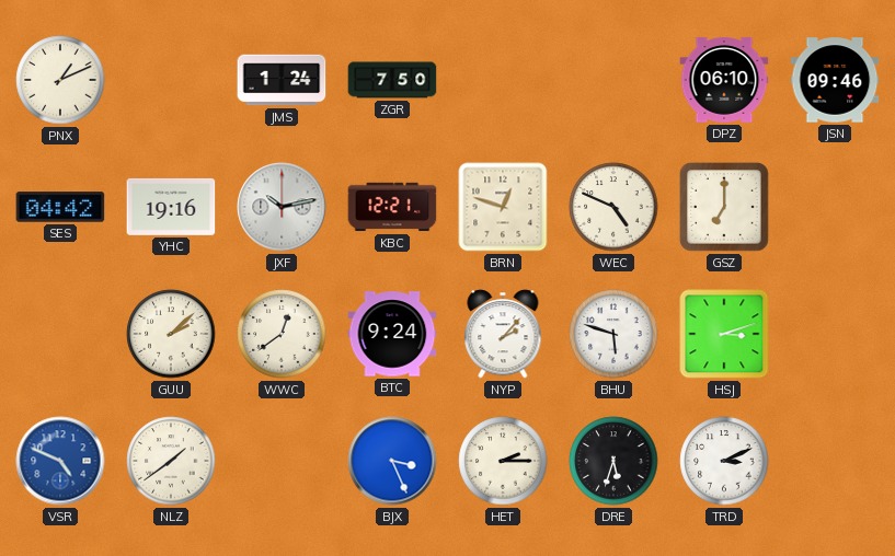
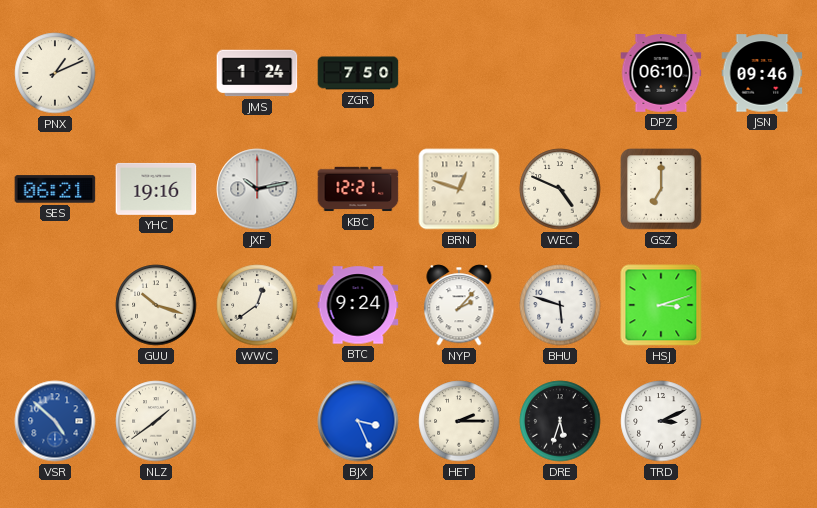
SES: 04:42 -> 06:21 (55, 189)
GUU: 2:08 -> 10:18 (156, 305)
VSR: 4:49 -> 4:52 (55, 421)
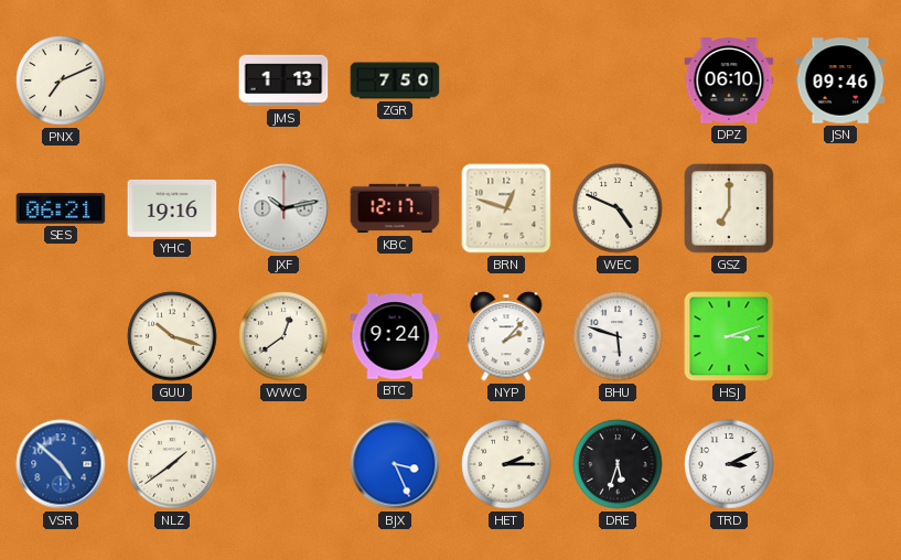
PNX: 1:11 -> 7:11 (61, 80)
JMS: 1:24 -> 1:13 (283, 80)
KBC: 12:21 -> 12:17 (395, 208)
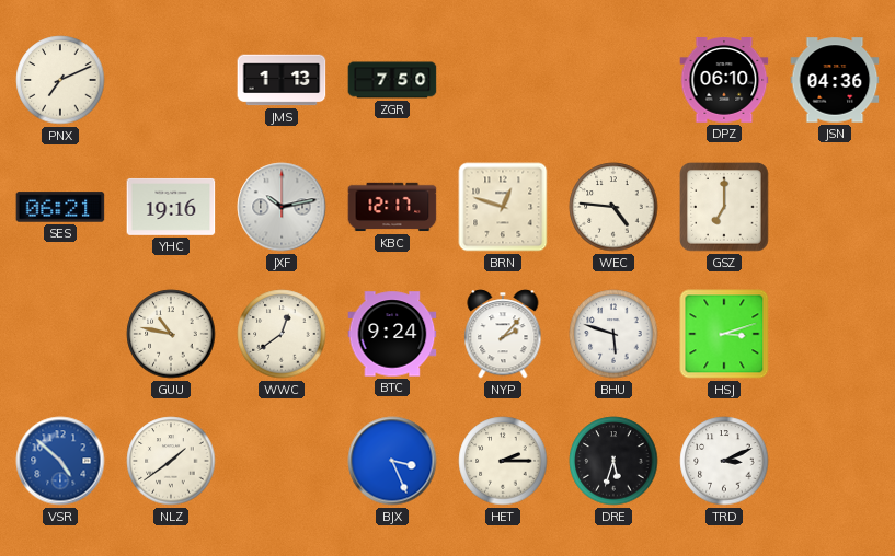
JSN: 09:46 -> 04:36 (835, 80)
WEC: 4:49 -> 4:46 (613, 207)
GUU: 10:18 -> 10:47 (171, 334)
